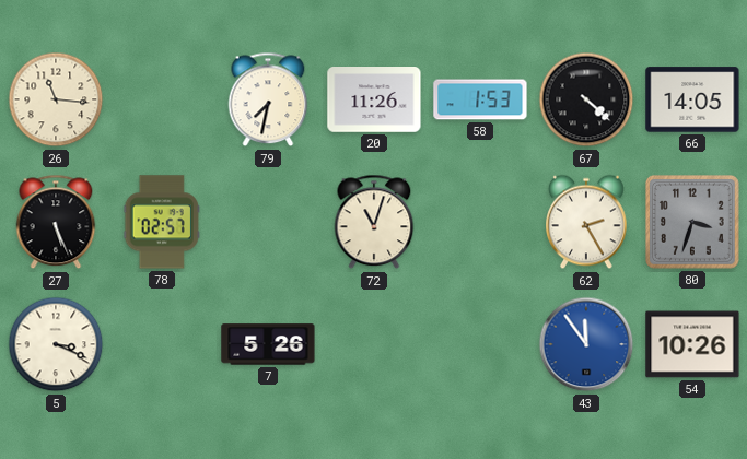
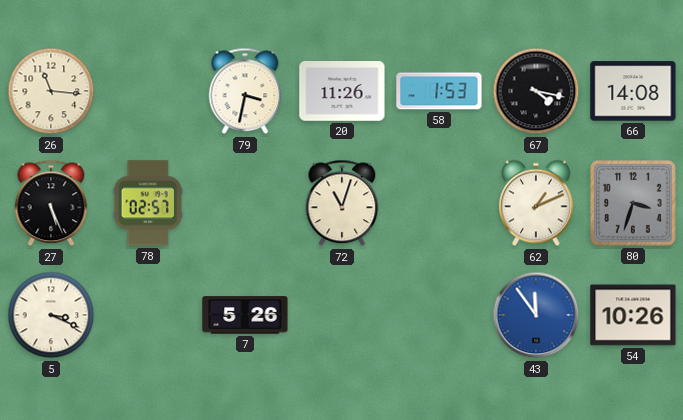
79: 7:32 -> 3:32 (245, 91)
67: 4:22 -> 4:17 (536, 91)
66: 14:05 -> 14:08 (633, 91)
62: 2:25 -> 1:11 (537, 203)
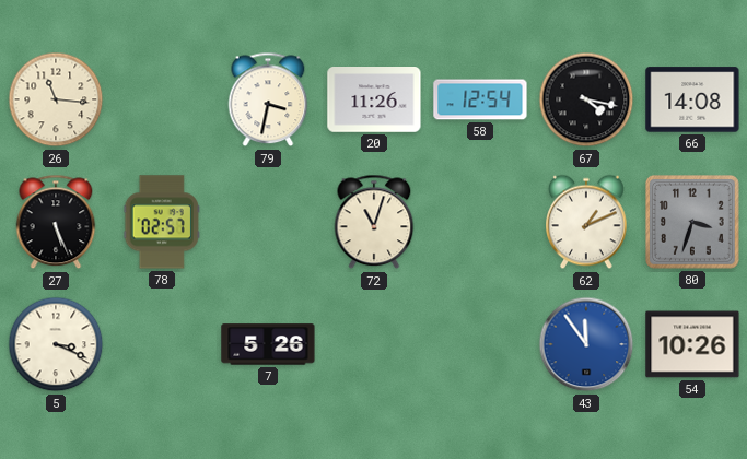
58: 1:53 -> 12:54 (480, 99)
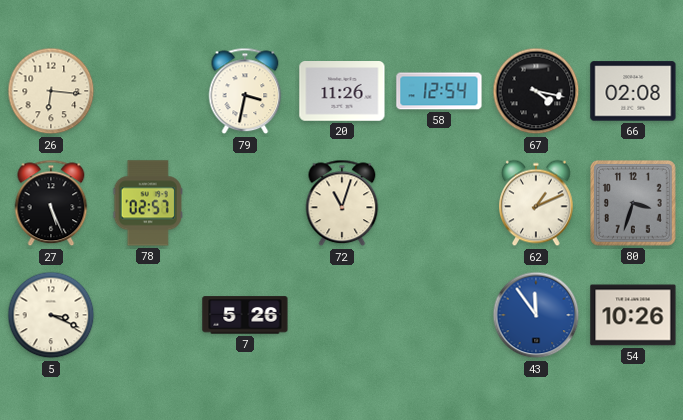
26: 11:16 -> 6:16 (51, 91)
66: 14:08 -> 02:08 (633, 91)
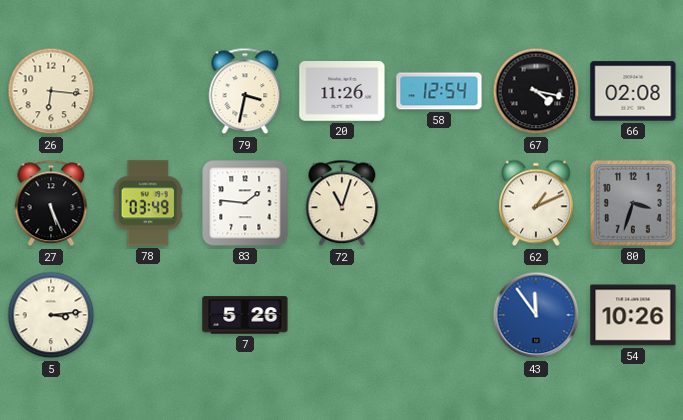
78: 02:57 -> 03:49 (148, 203)
83: none -> 1:46 (245, 203)
5: 3:19 -> 3:14 (51, 315)
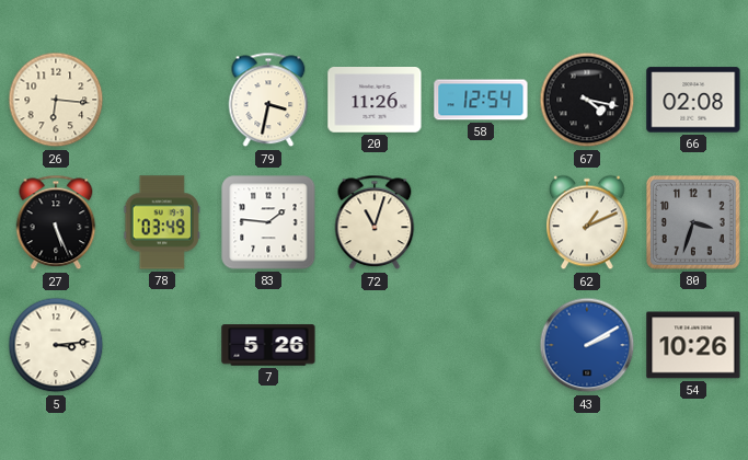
43: 11:54 -> 2:10 (587, 345)
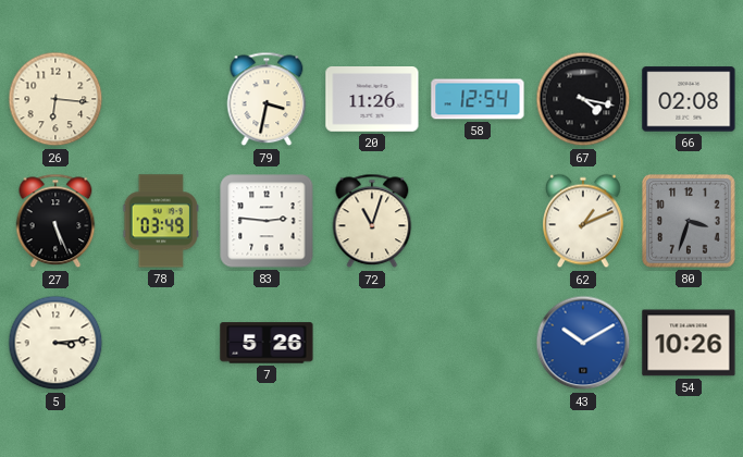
83: 1:46 -> 2:46 (267, 221)
43: 2:10 -> 10:10 (583, 343)
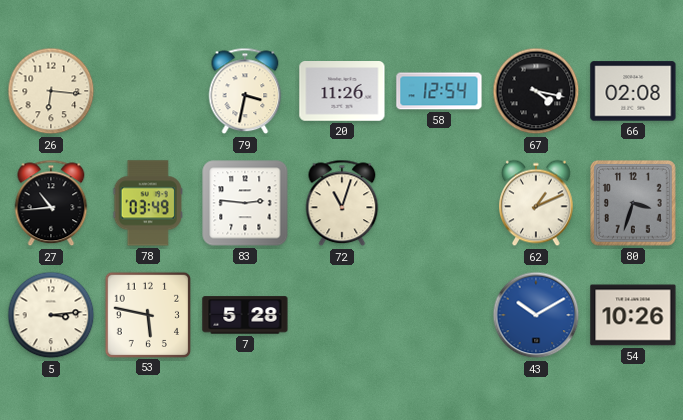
27: 5:26 -> 10:44 (51, 203)
53: none -> 5:47 (147, 314)
7: 5:26 -> 5:28 (245, 315)
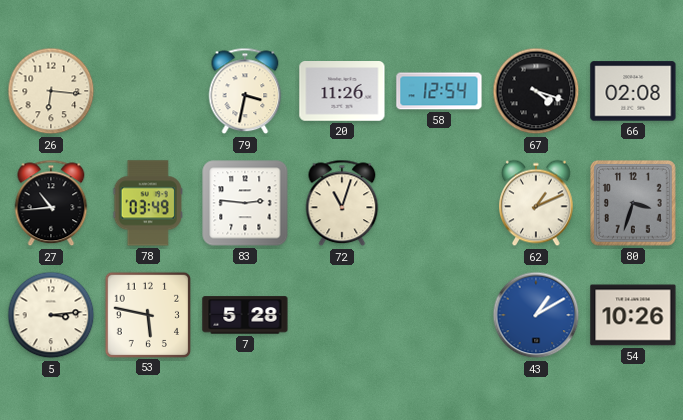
67: 4:17 -> 4:18 (536, 91)
43: 10:10 -> 1:10 (536, 315)
